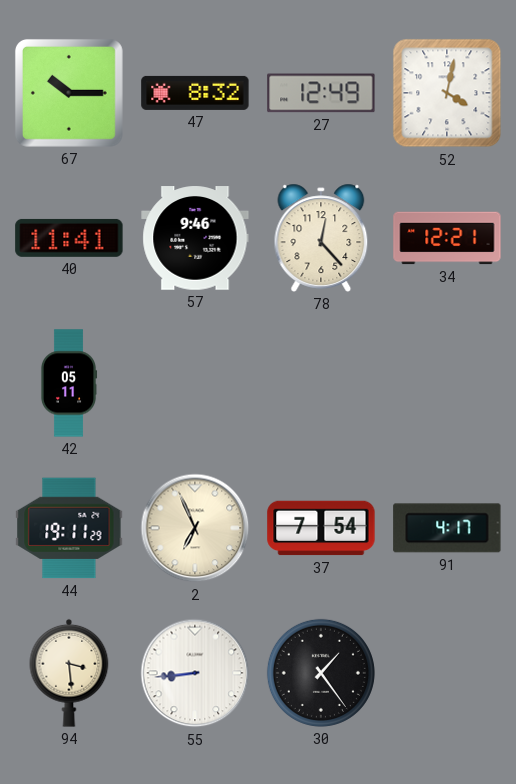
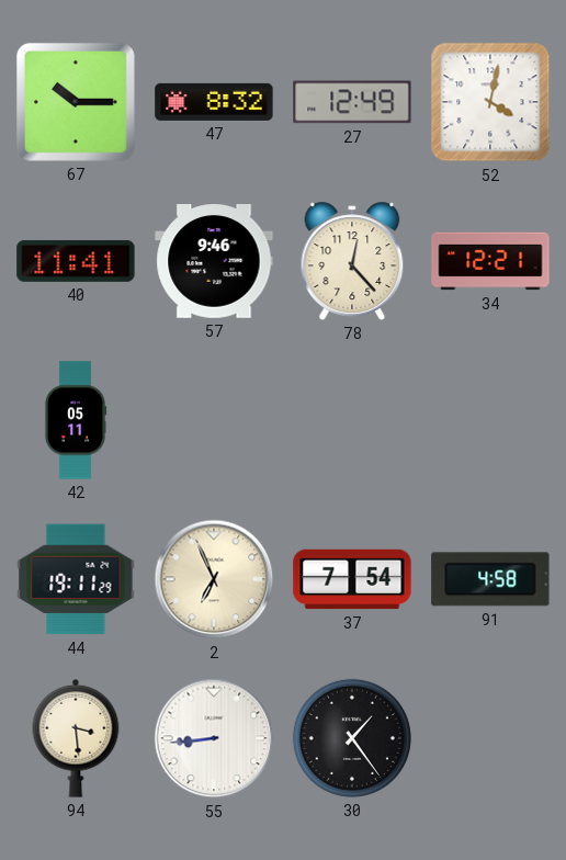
91: 4:17 -> 4:58 (490, 579)
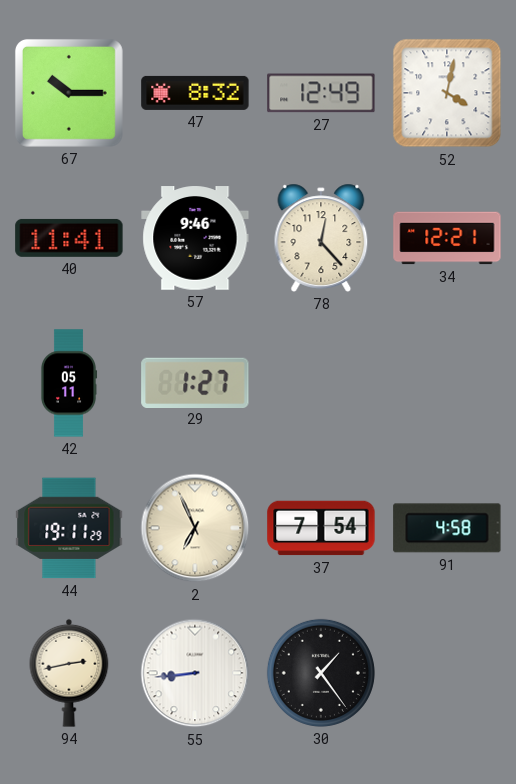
29: none -> 1:27 (195, 382)
94: 3:29 -> 2:43 (69, 673)
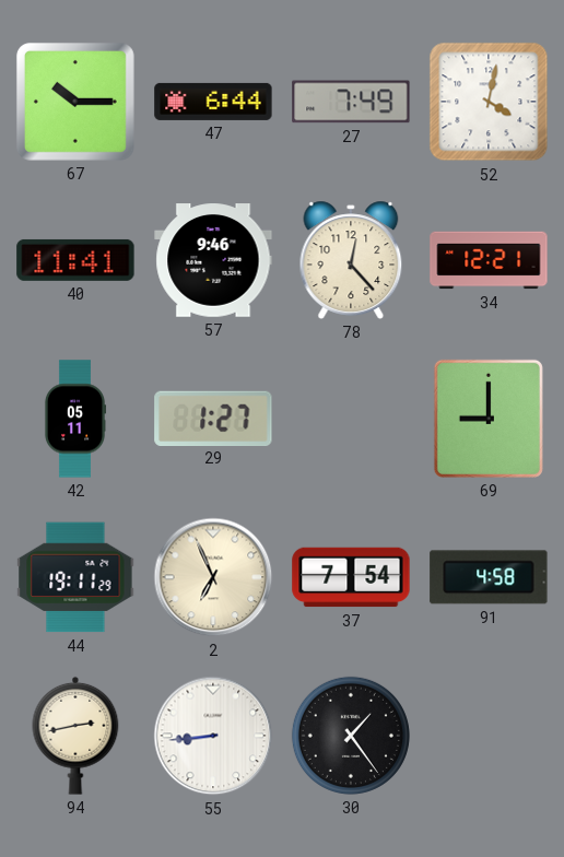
47: 8:32 -> 6:44 (213, 102)
27: 12:49 -> 7:49 (351, 102)
69: none -> 9:00 (489, 419)
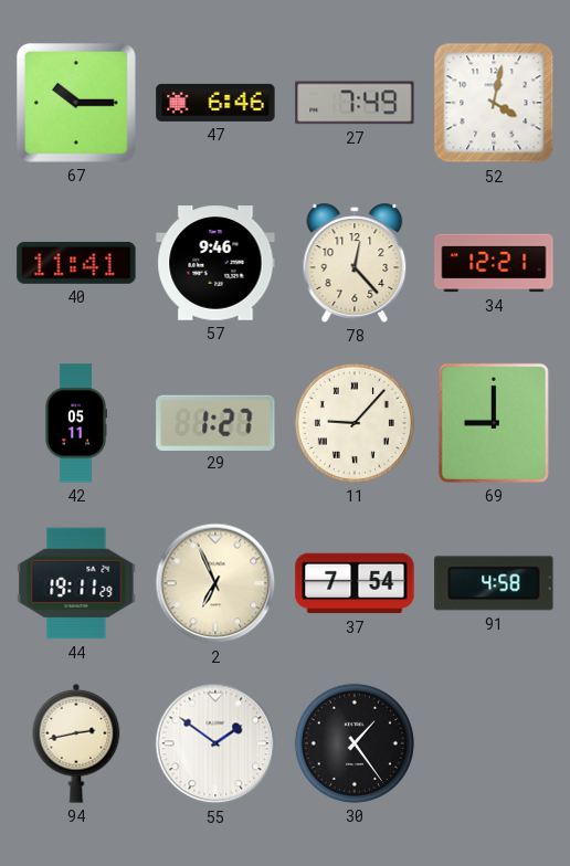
47: 6:44 -> 6:46 (215, 103)
11: none -> 9:07 (355, 423)
55: 8:44 -> 1:51 (215, 743)
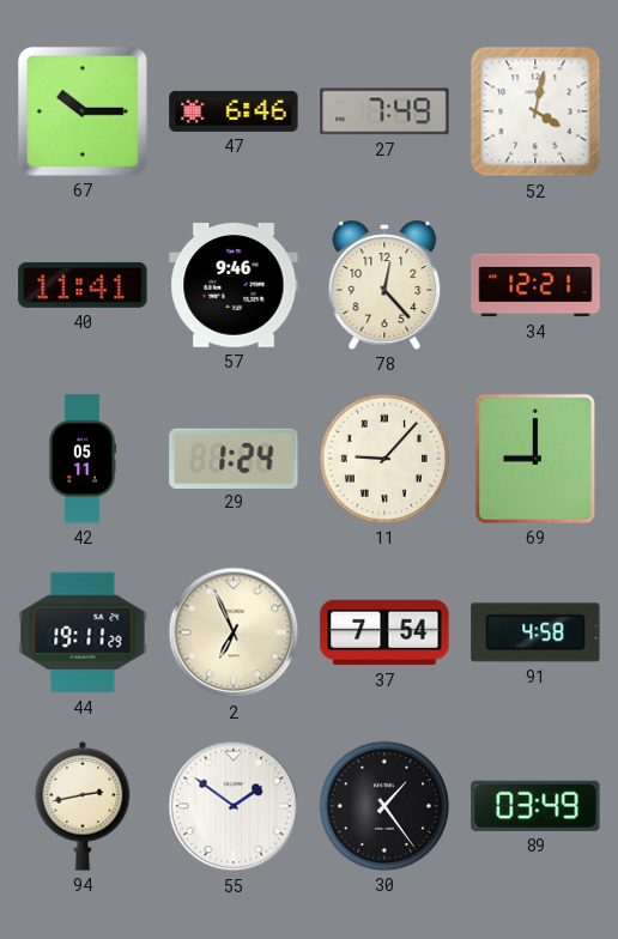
29: 1:27 -> 1:24 (234, 458)
89: none -> 03:49 (535, 806)
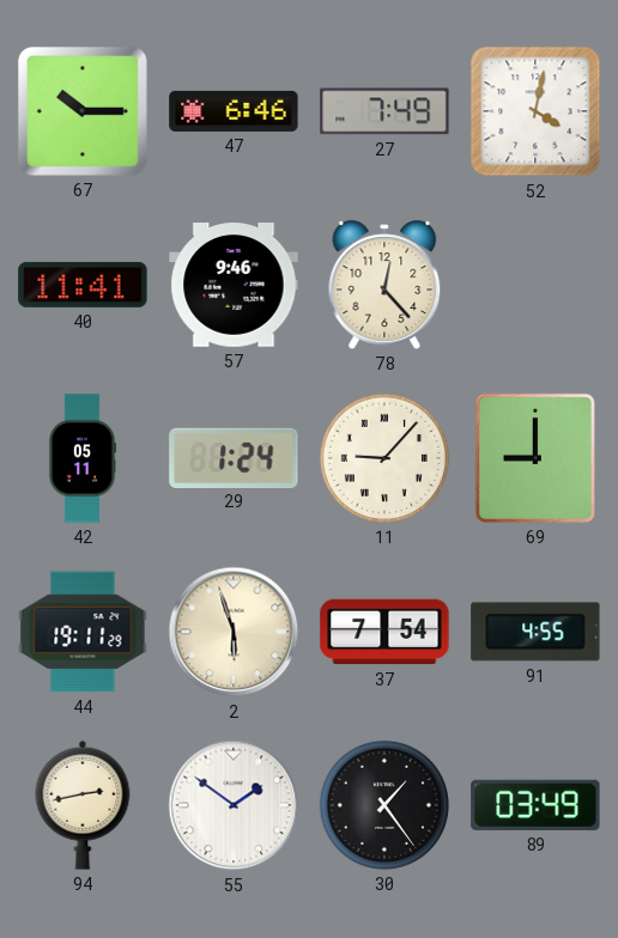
34: 12:21 -> none (535, 285)
2: 6:56 -> 5:57 (234, 632)
91: 4:58 -> 4:55 (535, 632)
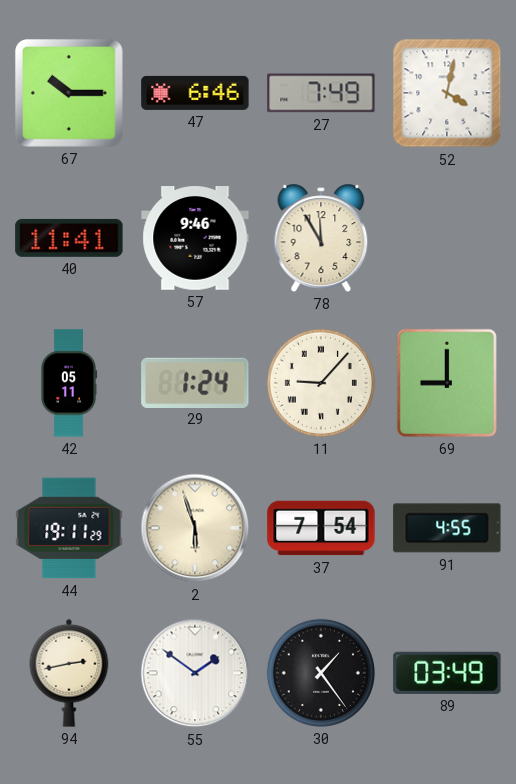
78: 12:23 -> 11:55 (321, 238)
